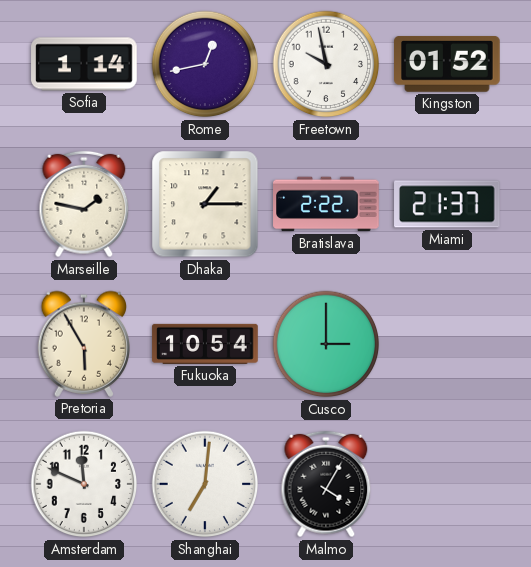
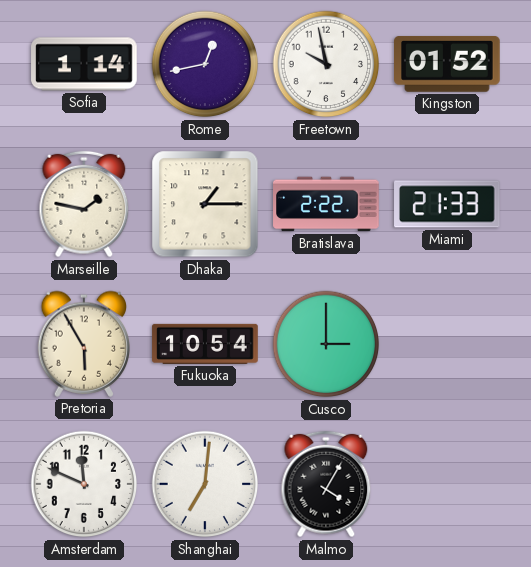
Miami: 21:37 -> 21:33 (447, 204)
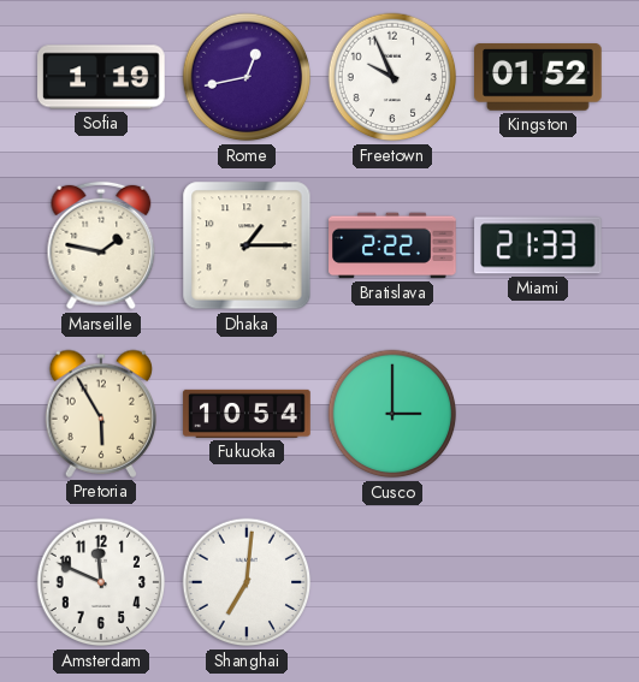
Sofia: 1:14 -> 1:19 (101, 77)
Freetown: 9:58 -> 9:56 (392, 77)
Malmo: 4:05 -> none (326, 484)
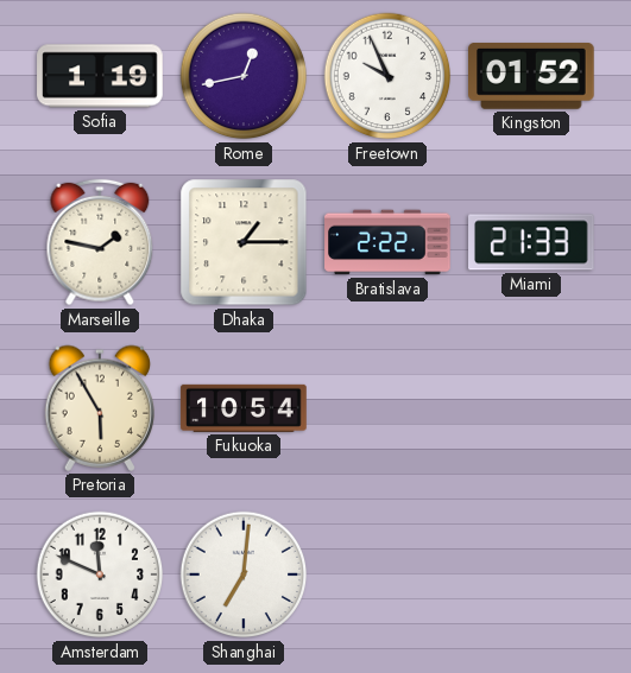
Cusco: 3:00 -> none (392, 414)
